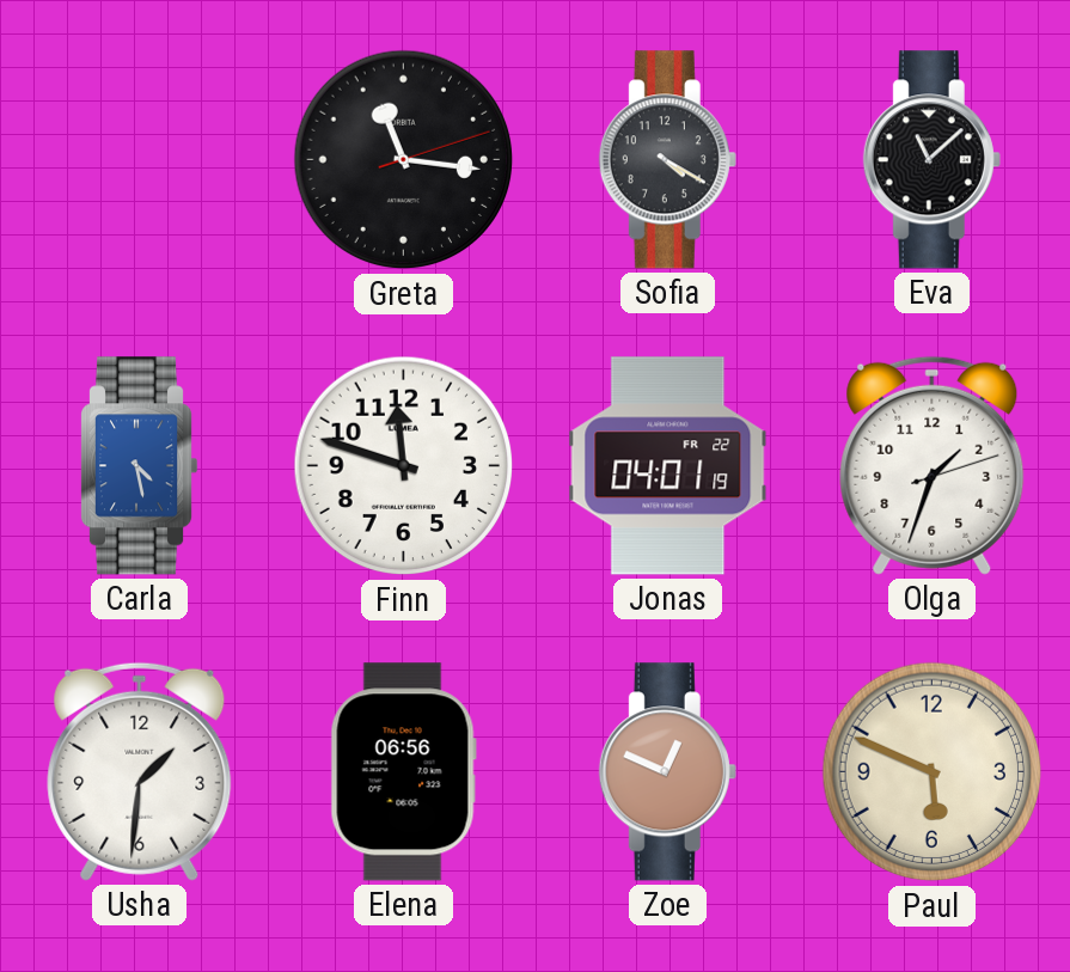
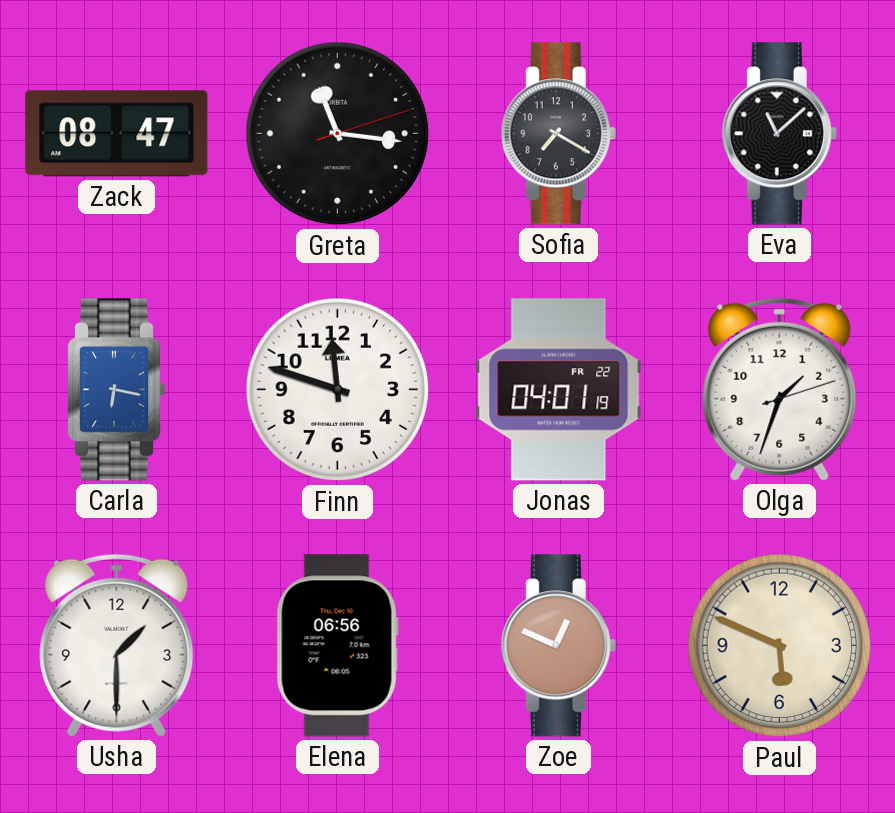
Zack: none -> 08:47 (117, 134)
Sofia: 4:20 -> 7:20 (558, 134)
Carla: 4:28 -> 6:17 (116, 390)
Usha: 1:31 -> 1:30 (117, 645)
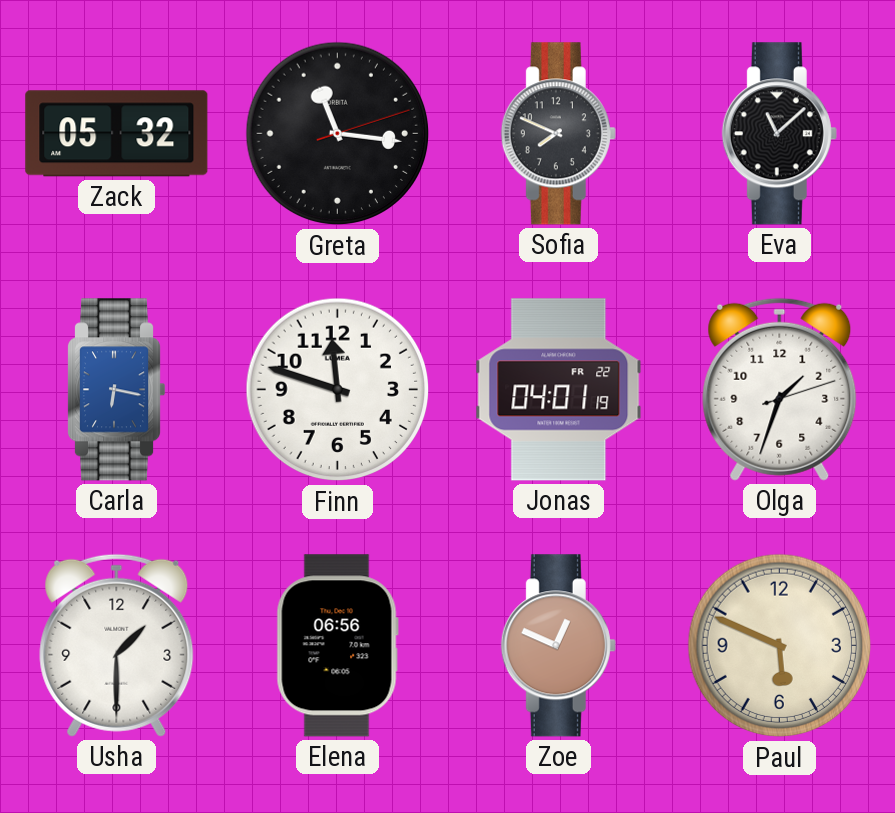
Zack: 08:47 -> 05:32 (117, 134)
Sofia: 7:20 -> 7:49 (558, 134)
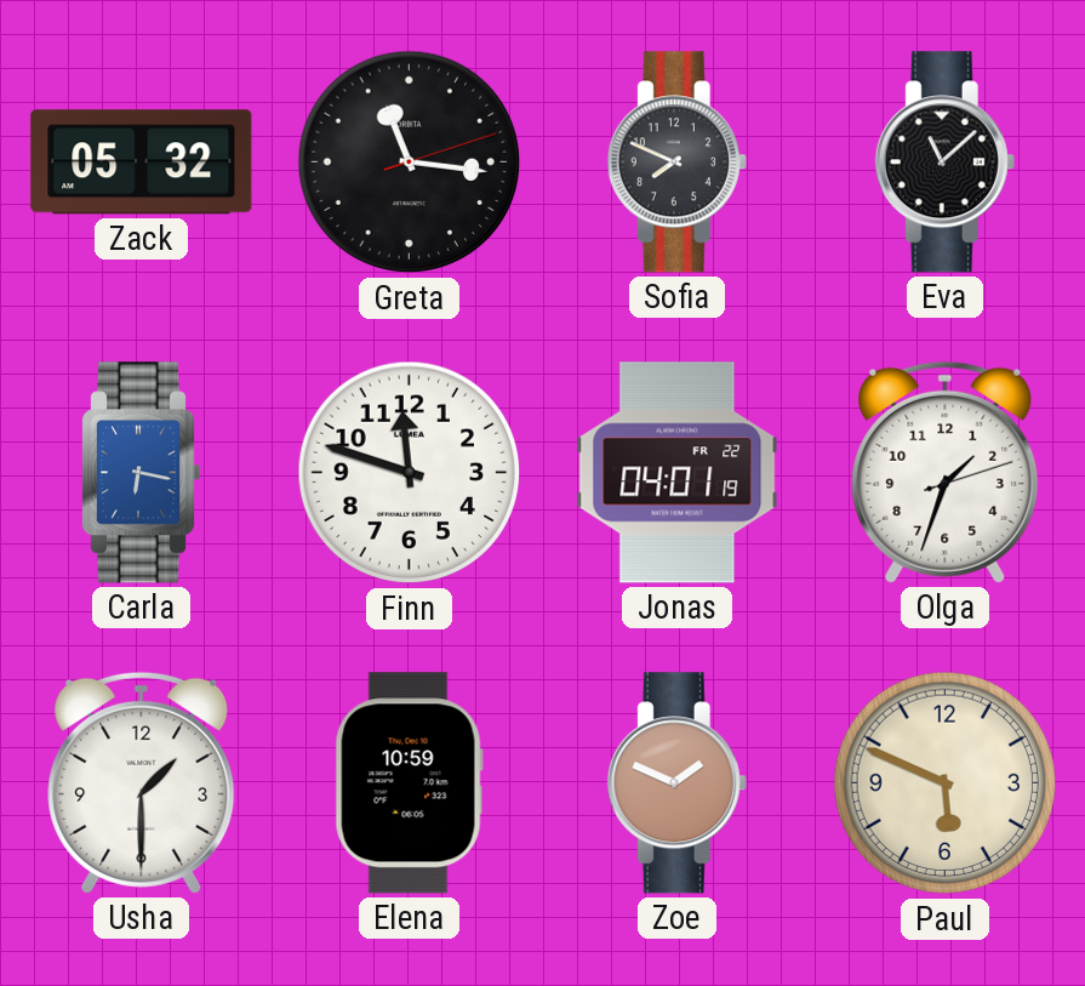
Elena: 06:56 -> 10:59 (409, 783)
Zoe: 12:49 -> 1:49 (676, 783)
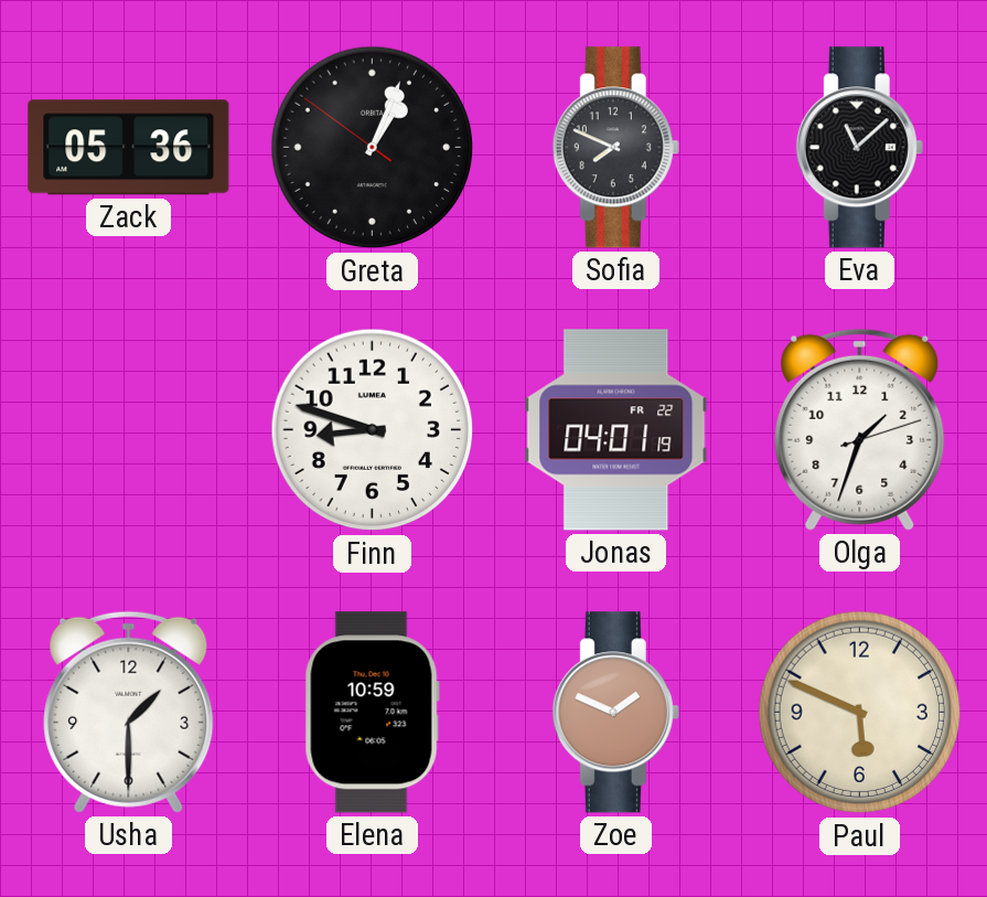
Zack: 05:32 -> 05:36 (129, 148)
Greta: 11:16 -> 1:03 (373, 148)
Carla: 6:17 -> none (141, 473)
Finn: 11:48 -> 8:48 (373, 430)
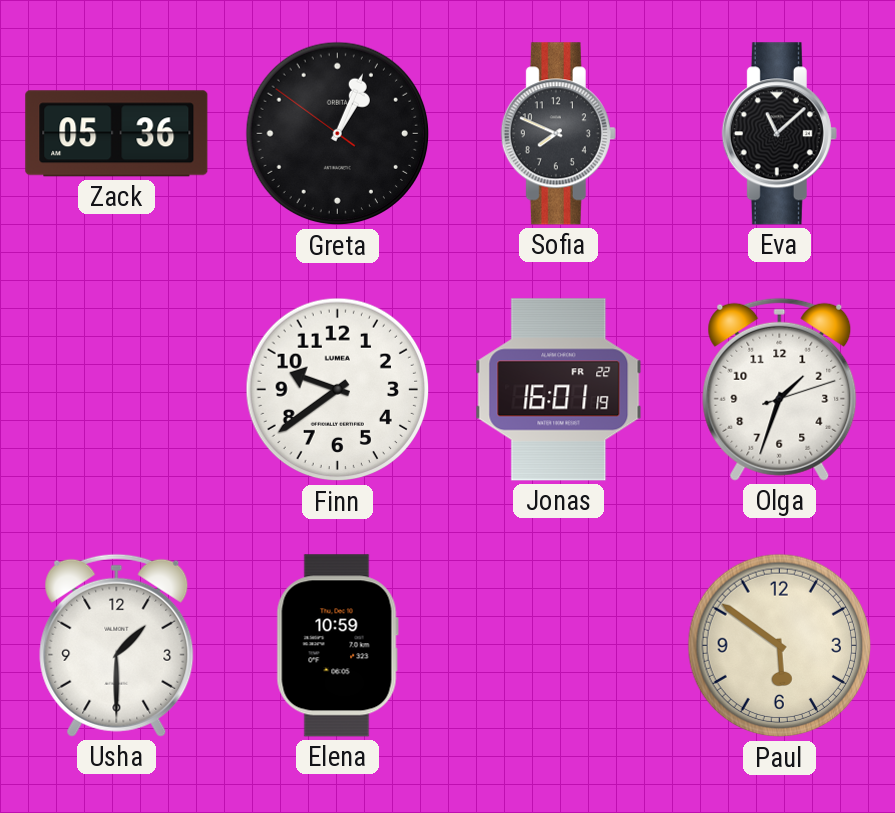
Finn: 8:48 -> 9:39 (338, 390)
Jonas: 04:01 -> 16:01 (559, 390)
Zoe: 1:49 -> none (615, 713)
Paul: 5:49 -> 5:51 (780, 646)
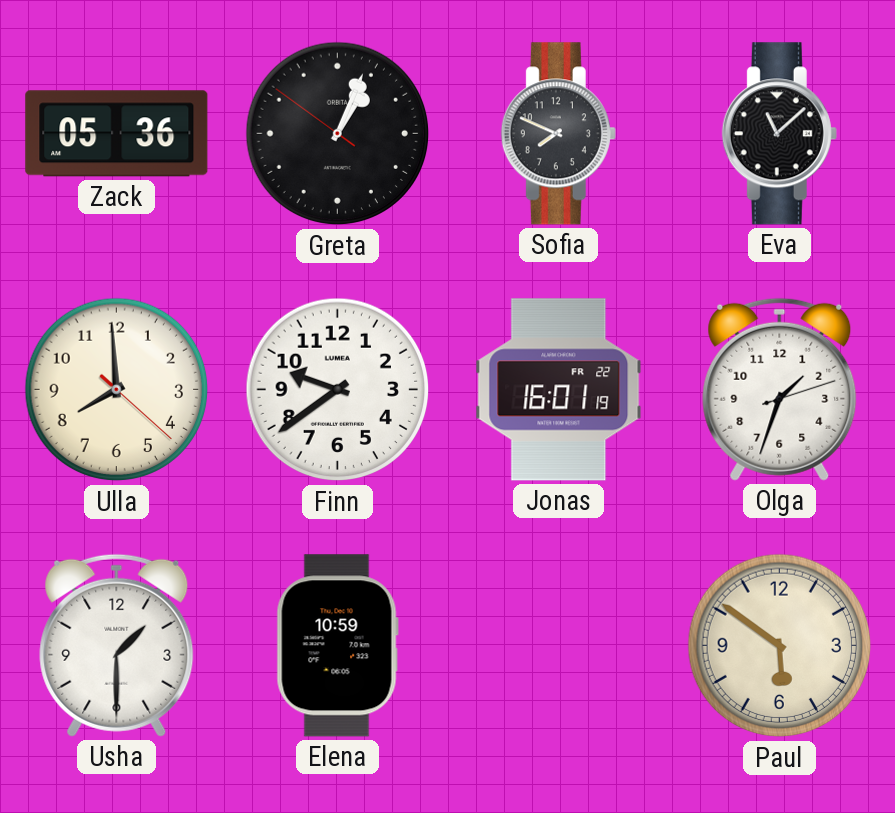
Ulla: none -> 7:59 (117, 390)
